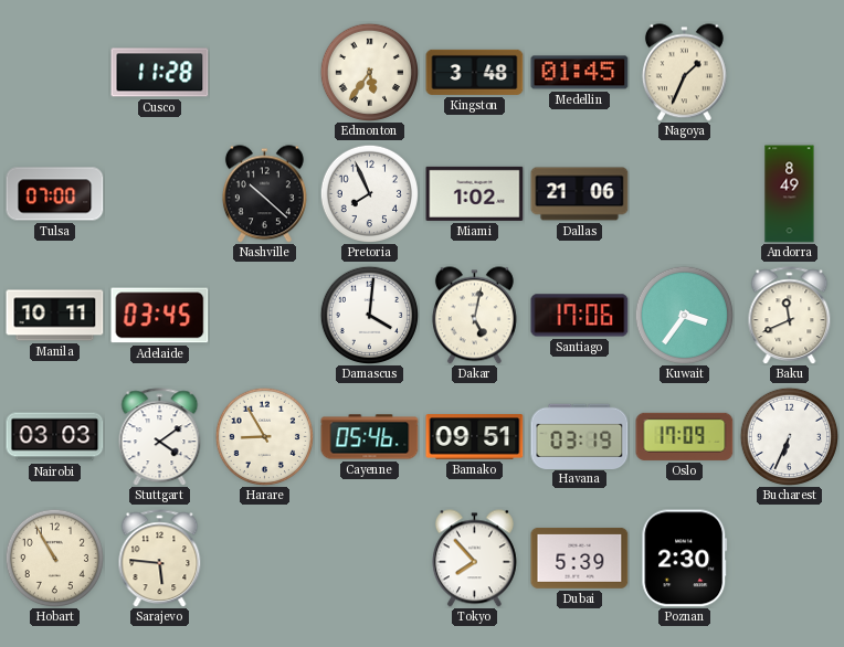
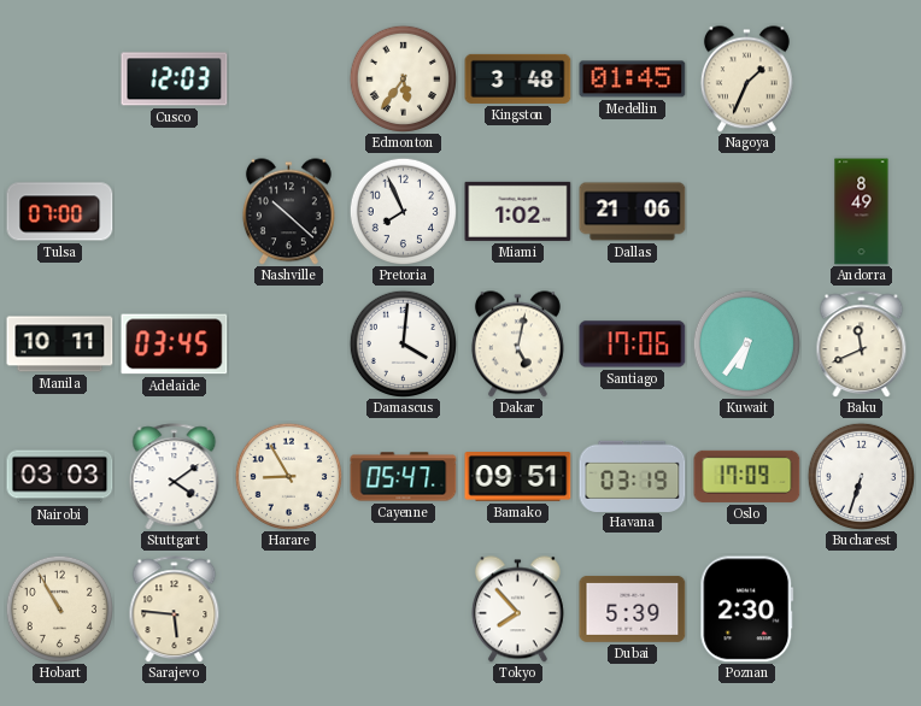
Cusco: 11:28 -> 12:03 (175, 80)
Kuwait: 3:36 -> 6:36 (746, 343)
Cayenne: 05:46 -> 05:47 (404, 477)
Bucharest: 6:34 -> 6:33 (861, 476)
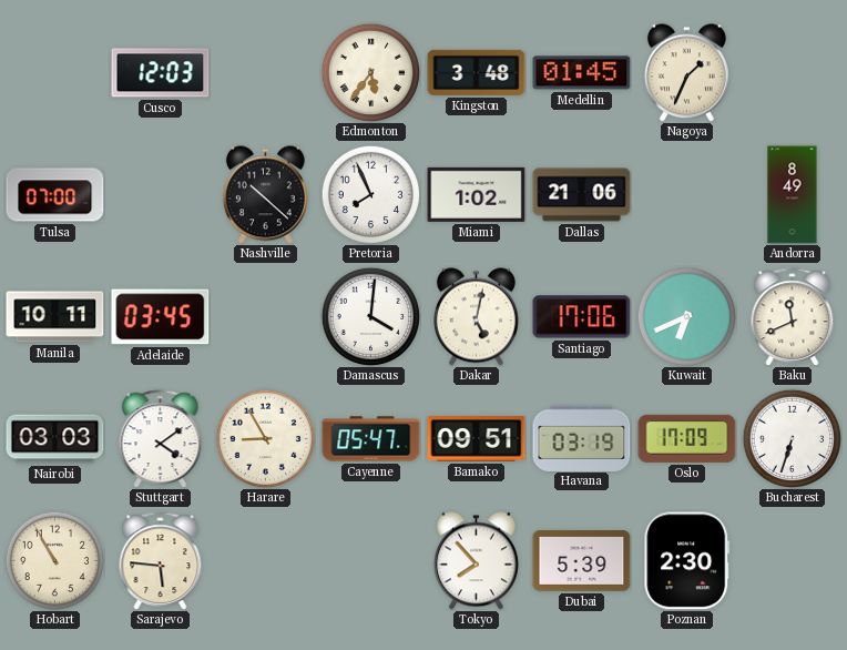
Kuwait: 6:36 -> 6:41 (686, 316)
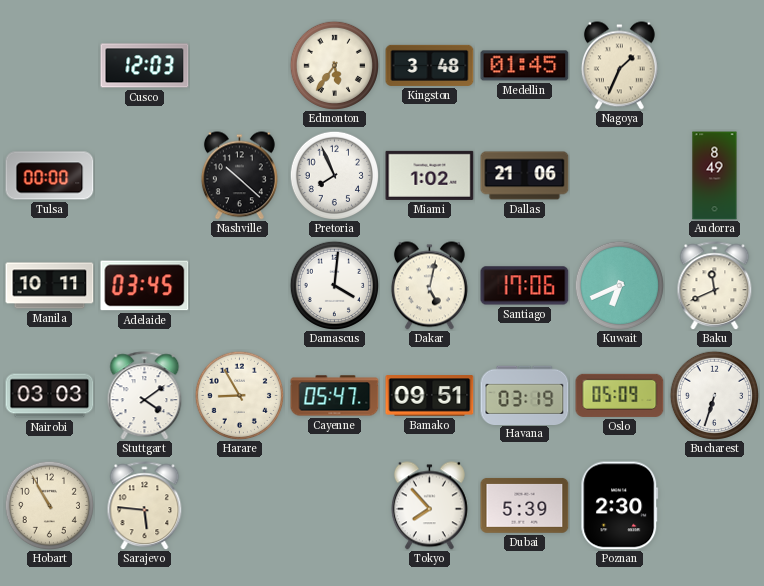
Tulsa: 07:00 -> 00:00 (50, 176)
Oslo: 17:09 -> 05:09 (620, 395)
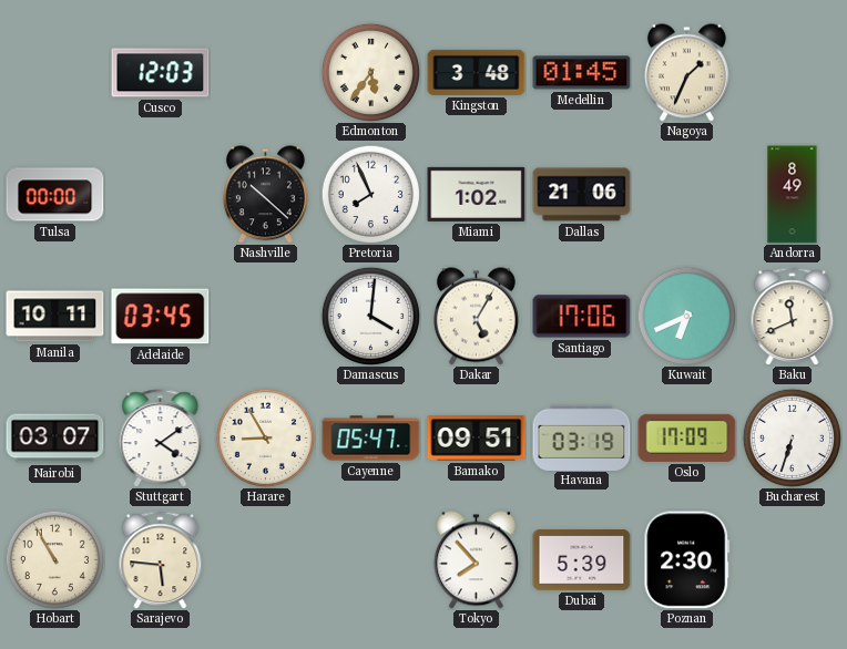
Dakar: 5:02 -> 5:05 (476, 317)
Nairobi: 03:03 -> 03:07 (55, 439)
Oslo: 05:09 -> 17:09 (687, 437)
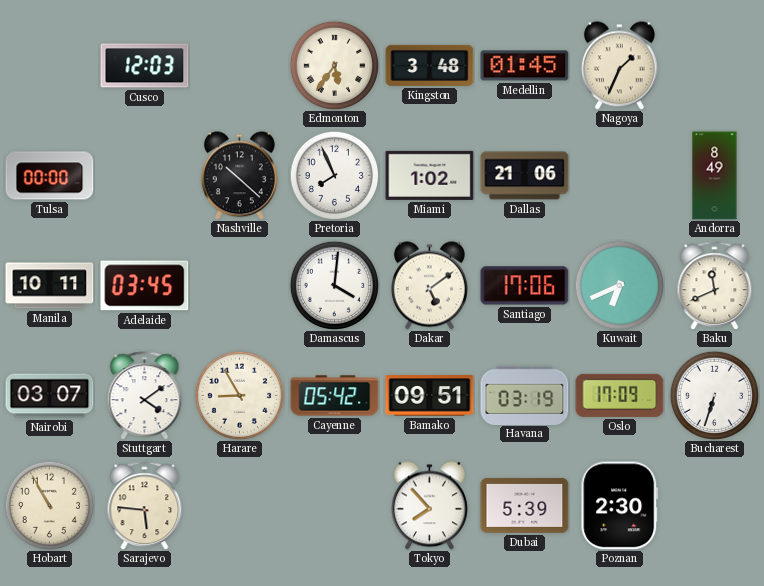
Dakar: 5:05 -> 5:09 (429, 286)
Cayenne: 05:47 -> 05:42 (335, 396)
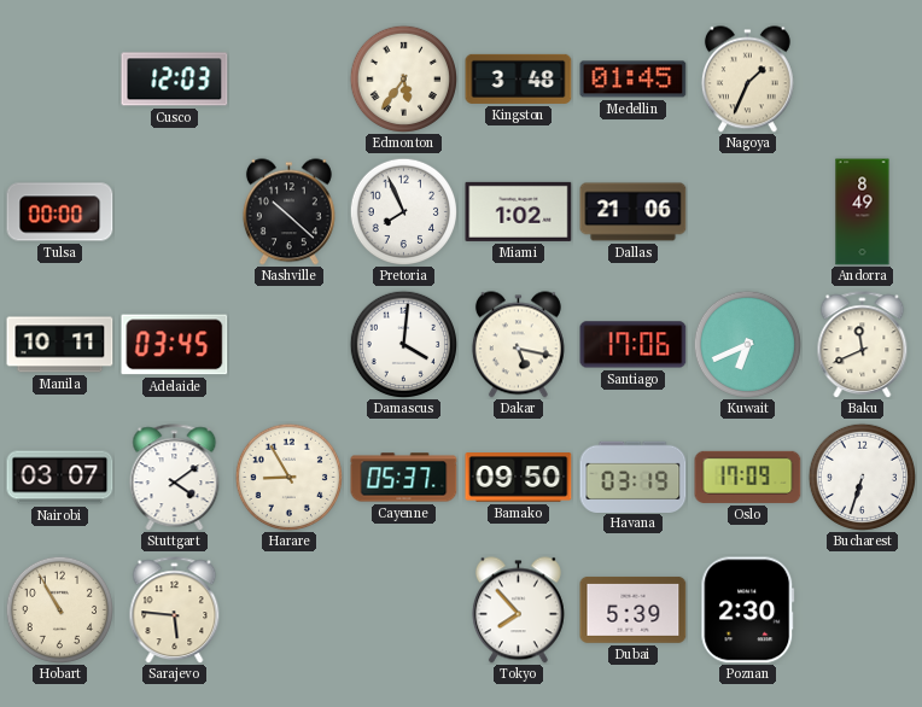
Dakar: 5:09 -> 5:17 (518, 345)
Cayenne: 05:42 -> 05:37 (404, 478)
Bamako: 09:51 -> 09:50 (519, 478)
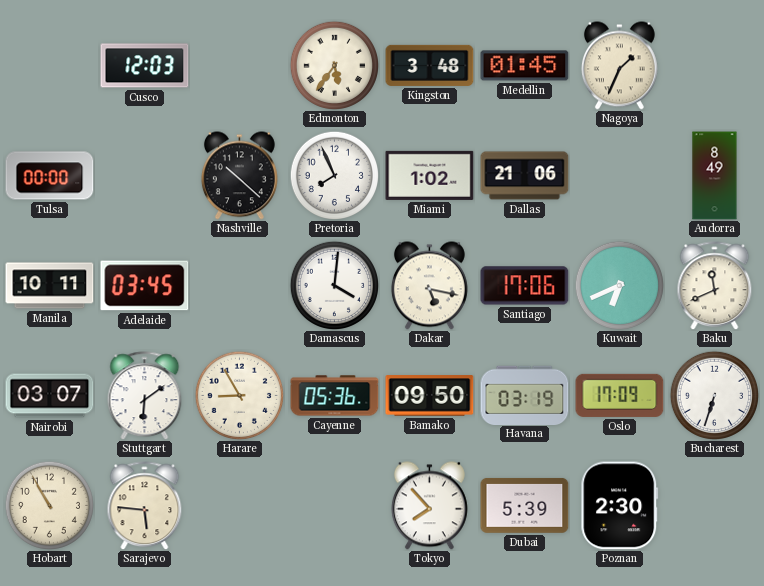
Stuttgart: 4:09 -> 6:09 (145, 396)
Cayenne: 05:37 -> 05:36 (335, 396)
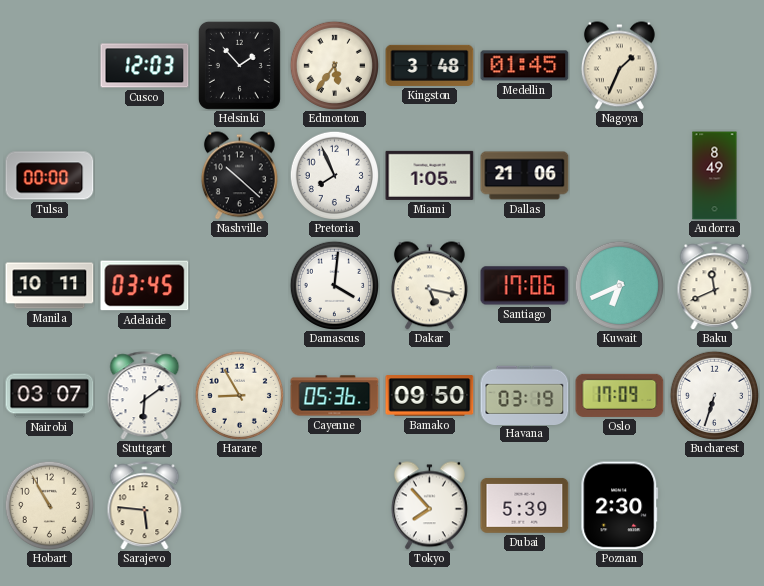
Helsinki: none -> 1:53 (239, 65)
Miami: 1:02 -> 1:05 (430, 175)
